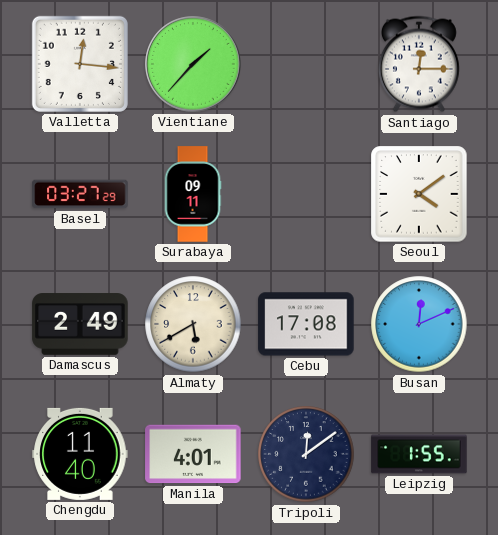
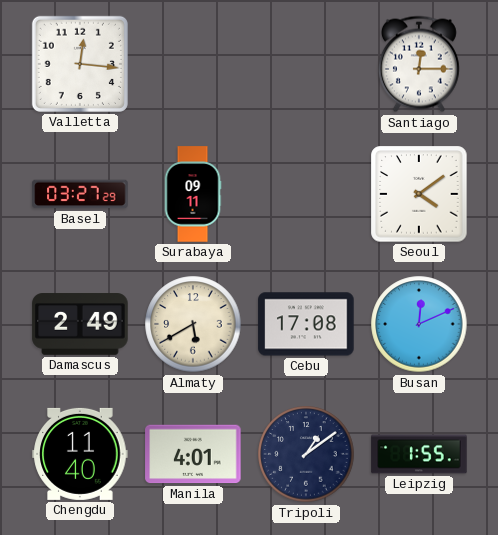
Vientiane: 1:37 -> none (193, 64)
Tripoli: 12:09 -> 1:09 (306, 454)
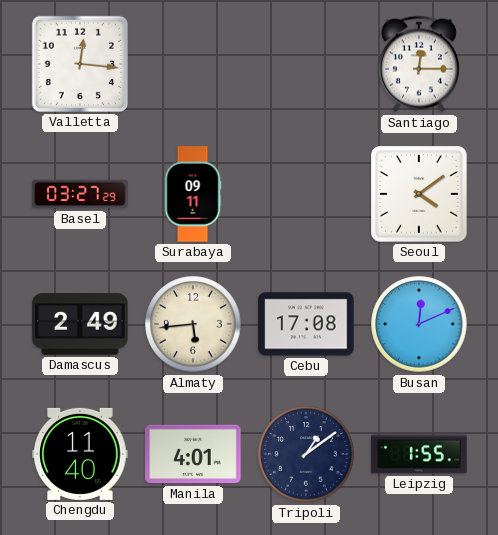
Almaty: 5:40 -> 5:44 (193, 324)
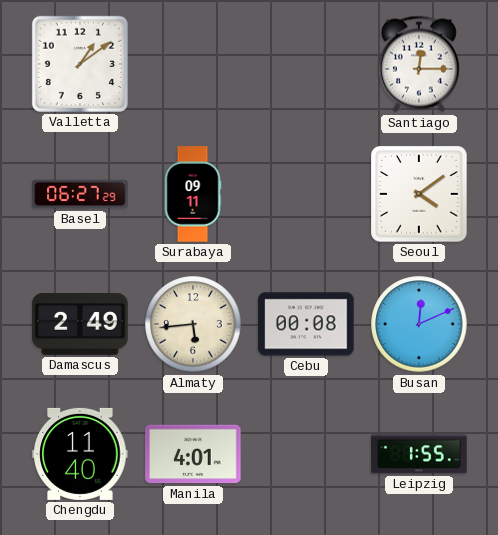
Valletta: 12:16 -> 1:09 (80, 64)
Basel: 03:27 -> 06:27 (80, 194)
Cebu: 17:08 -> 00:08 (306, 324)
Tripoli: 1:09 -> none (306, 454)
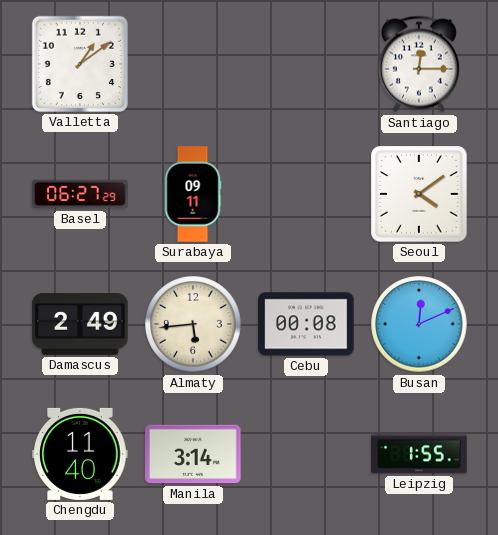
Manila: 4:01 -> 3:14 (193, 454)
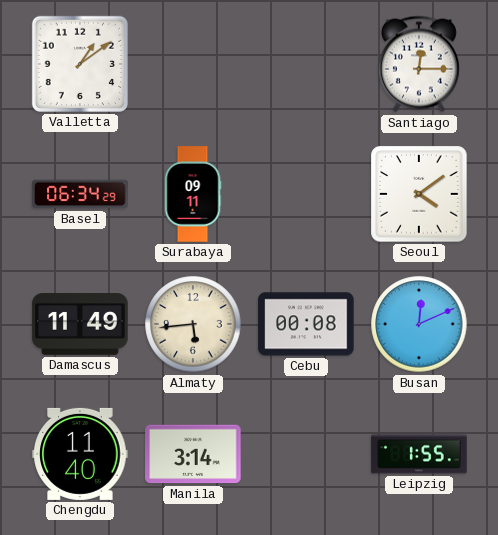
Basel: 06:27 -> 06:34 (80, 194)
Damascus: 2:49 -> 11:49 (80, 324)
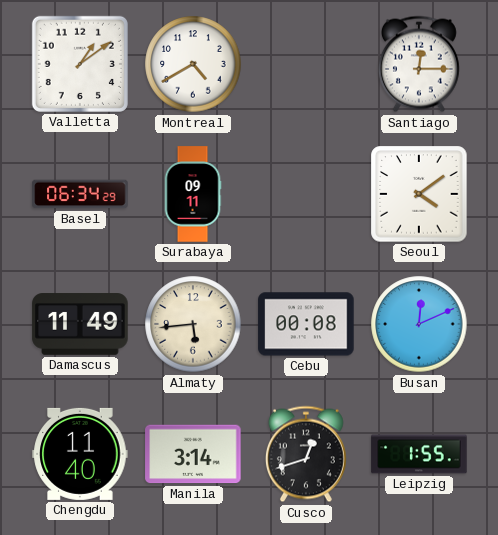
Montreal: none -> 4:40 (193, 64)
Cusco: none -> 12:42 (306, 454)
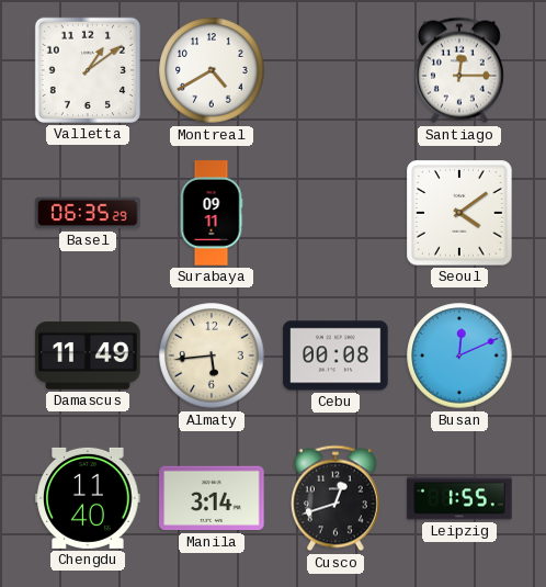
Basel: 06:34 -> 06:35 (88, 213)
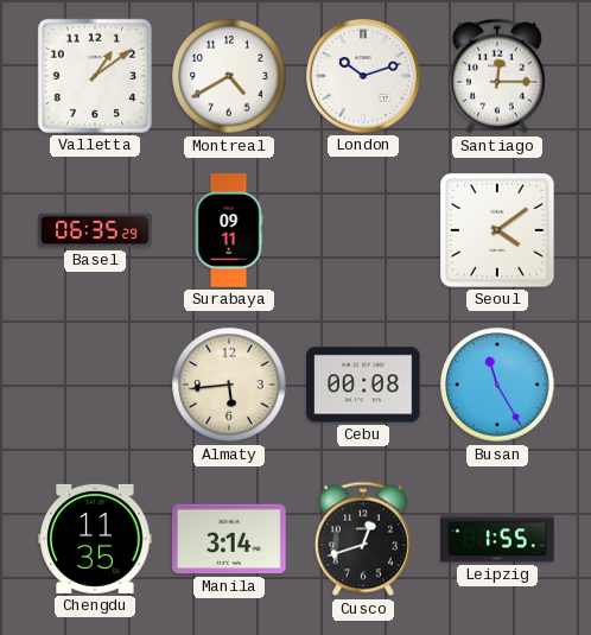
London: none -> 10:12 (363, 76)
Damascus: 11:49 -> none (88, 355)
Busan: 12:11 -> 11:25 (497, 385)
Chengdu: 11:40 -> 11:35 (95, 539)
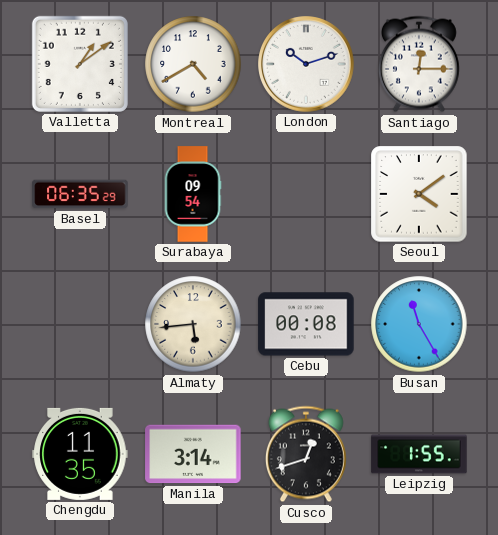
Surabaya: 09:11 -> 09:54 (193, 194)
